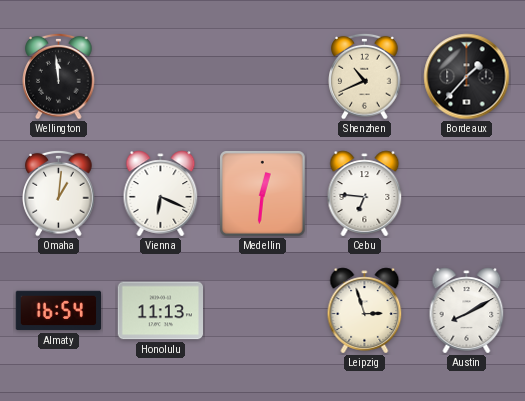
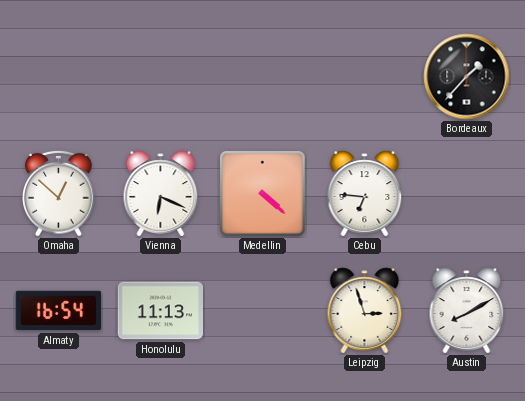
Wellington: 11:59 -> none (59, 76)
Shenzhen: 10:41 -> none (365, 76)
Omaha: 1:01 -> 12:52 (59, 193)
Medellin: 12:31 -> 4:22 (263, 194)
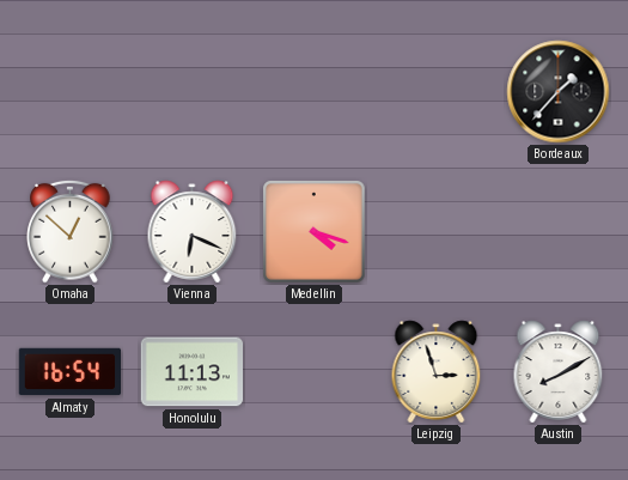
Medellin: 4:22 -> 4:18 (315, 232)
Cebu: 6:46 -> none (365, 194)
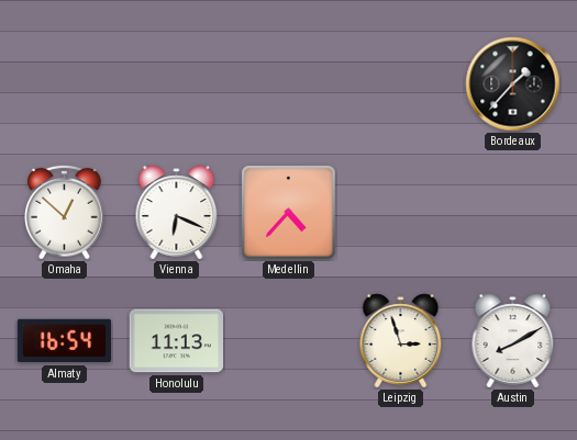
Medellin: 4:18 -> 4:37 (289, 213)
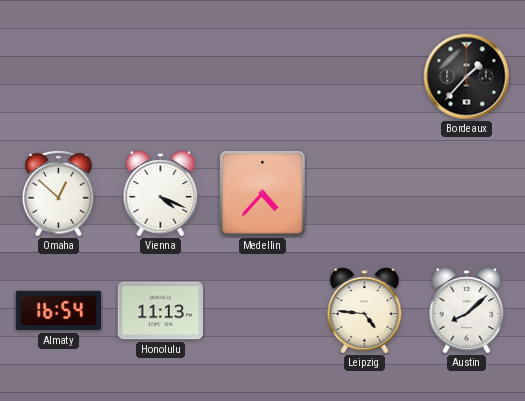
Vienna: 6:19 -> 4:19 (161, 194)
Leipzig: 2:57 -> 4:46 (365, 311)
Austin: 8:10 -> 8:08 (467, 311)
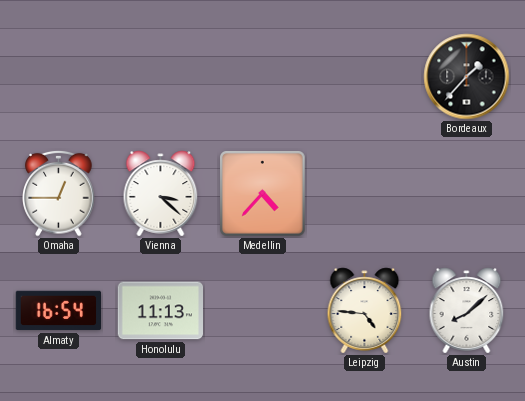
Omaha: 12:52 -> 12:45 (59, 193)
Vienna: 4:19 -> 3:22 (161, 194)
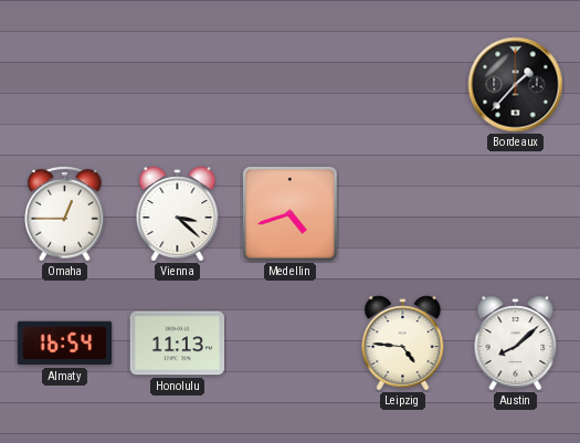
Medellin: 4:37 -> 4:42 (291, 214)
